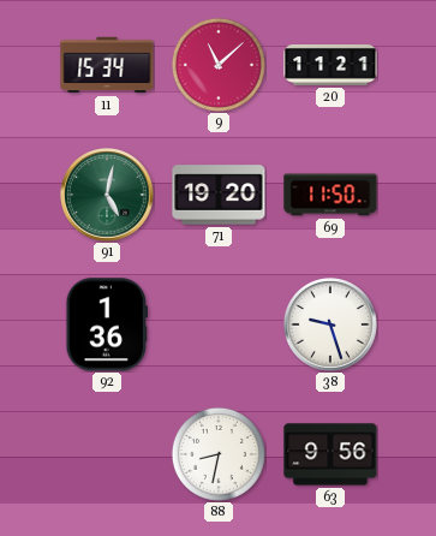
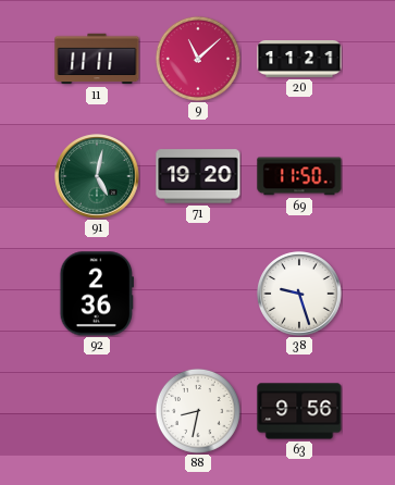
11: 15:34 -> 11:11 (97, 59)
92: 1:36 -> 2:36 (96, 294)
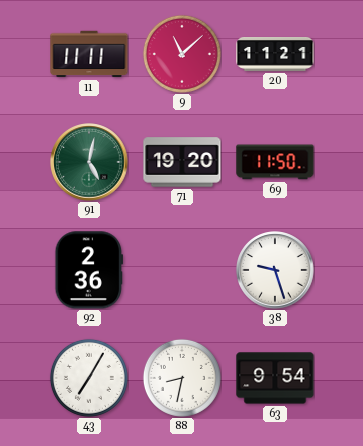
43: none -> 7:05 (89, 378)
63: 9:56 -> 9:54 (275, 378)
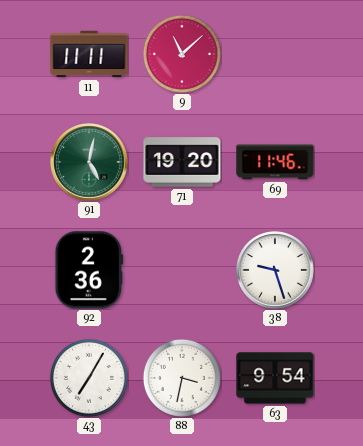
20: 11:21 -> none (275, 55)
69: 11:50 -> 11:46 (275, 162)
88: 8:32 -> 3:32 (182, 378)
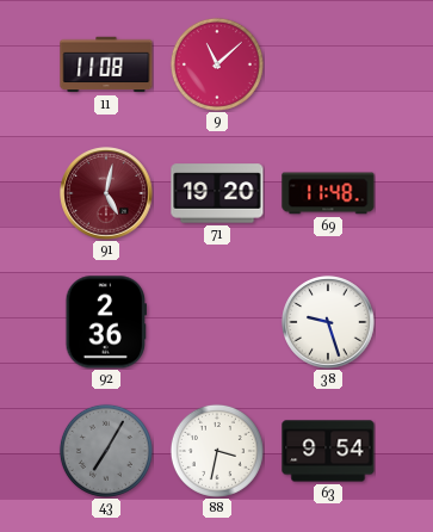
11: 11:11 -> 11:08 (106, 64)
91 dial: green -> burgundy (106, 193)
69: 11:46 -> 11:48 (328, 193)
43 dial: white -> grey (106, 451)
